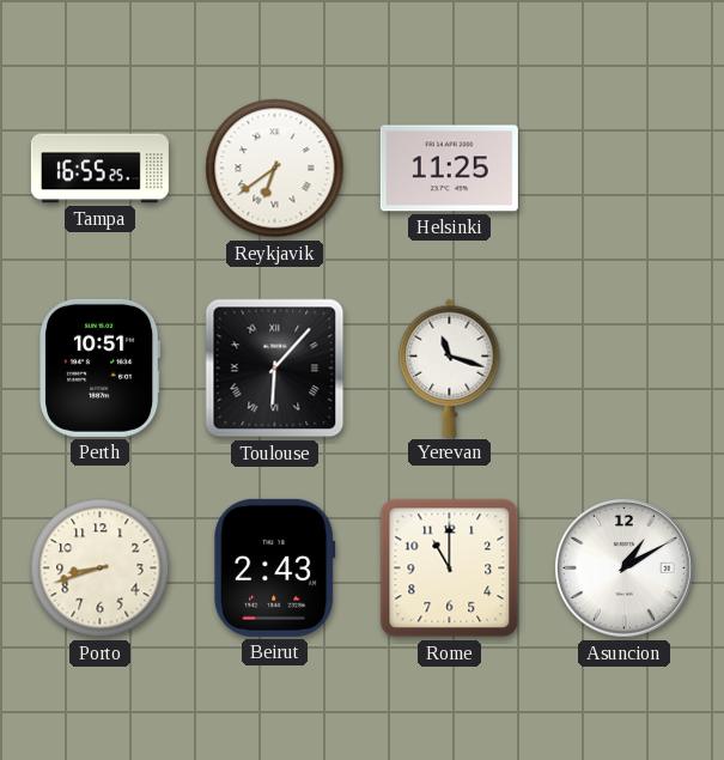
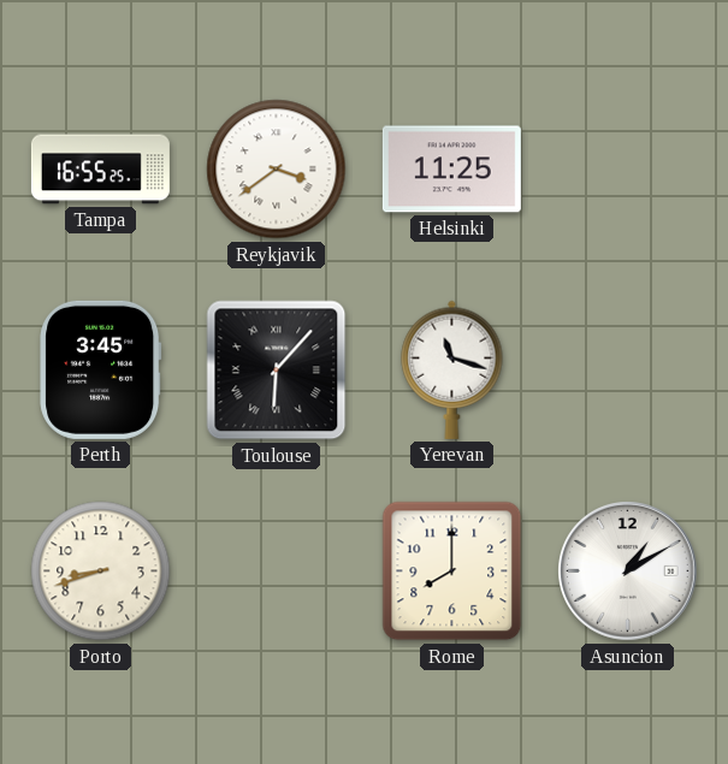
Reykjavik: 6:39 -> 3:39 (277, 170)
Perth: 10:51 -> 3:45 (101, 369)
Beirut: 2:43 -> none (275, 567)
Rome: 11:00 -> 8:00 (452, 571)
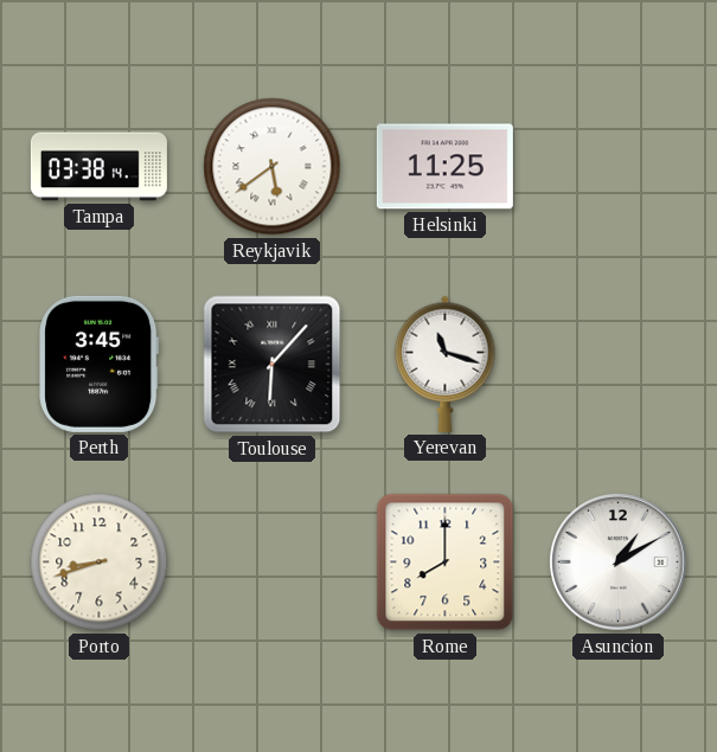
Tampa: 16:55 -> 03:38 (98, 167)
Reykjavik: 3:39 -> 5:39 (273, 167)
